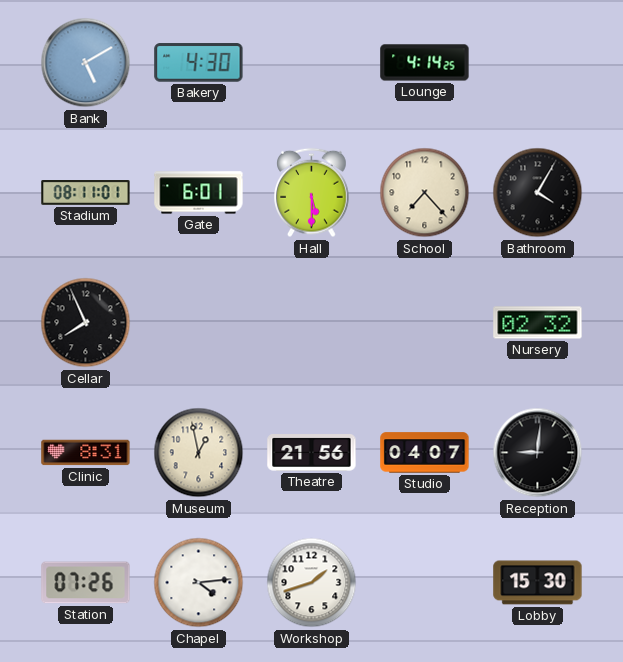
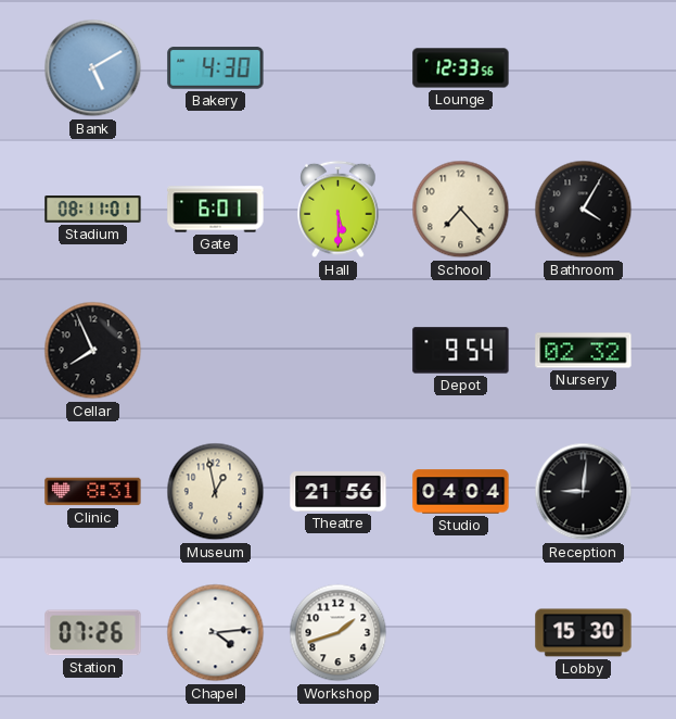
Lounge: 4:14 -> 12:33 (461, 68)
Depot: none -> 9:54 (461, 351)
Studio: 04:07 -> 04:04 (461, 492)
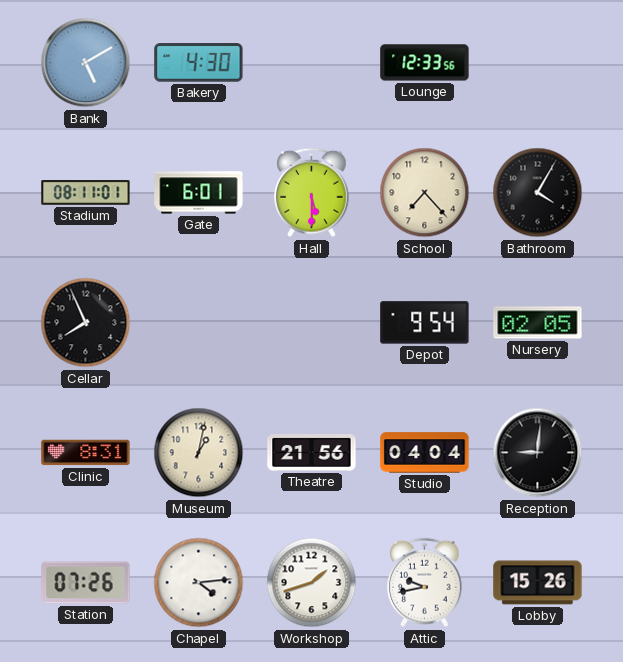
Nursery: 02:32 -> 02:05 (538, 323)
Museum: 12:58 -> 1:02 (199, 453)
Attic: none -> 9:43 (425, 583)
Lobby: 15:30 -> 15:26 (538, 583)
